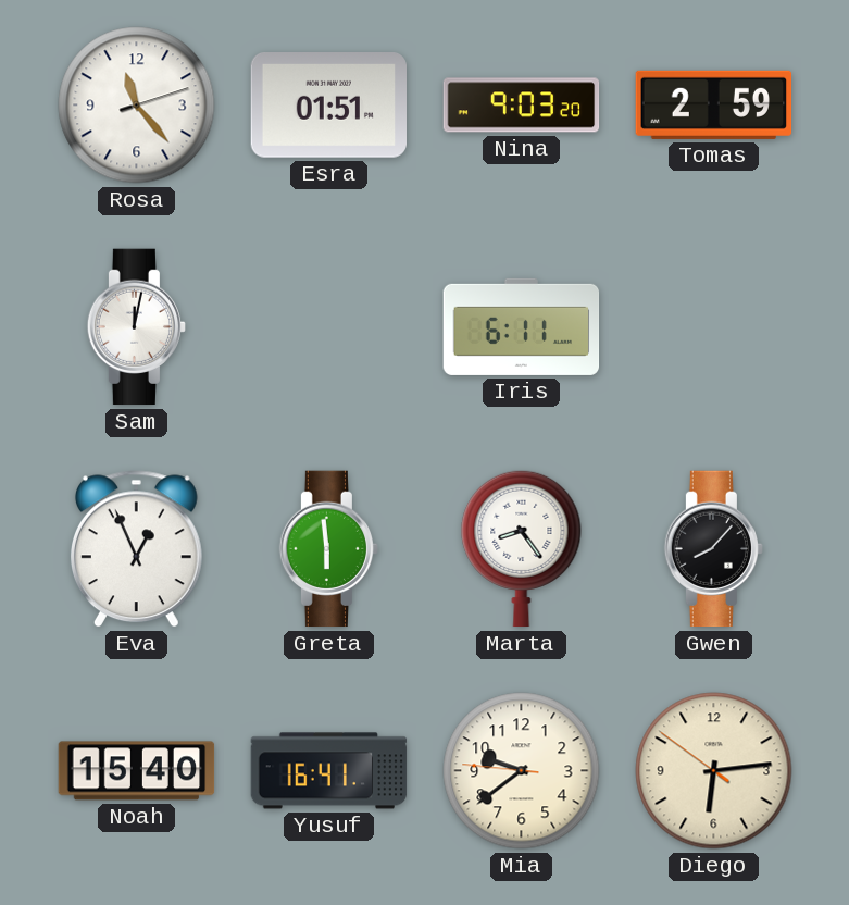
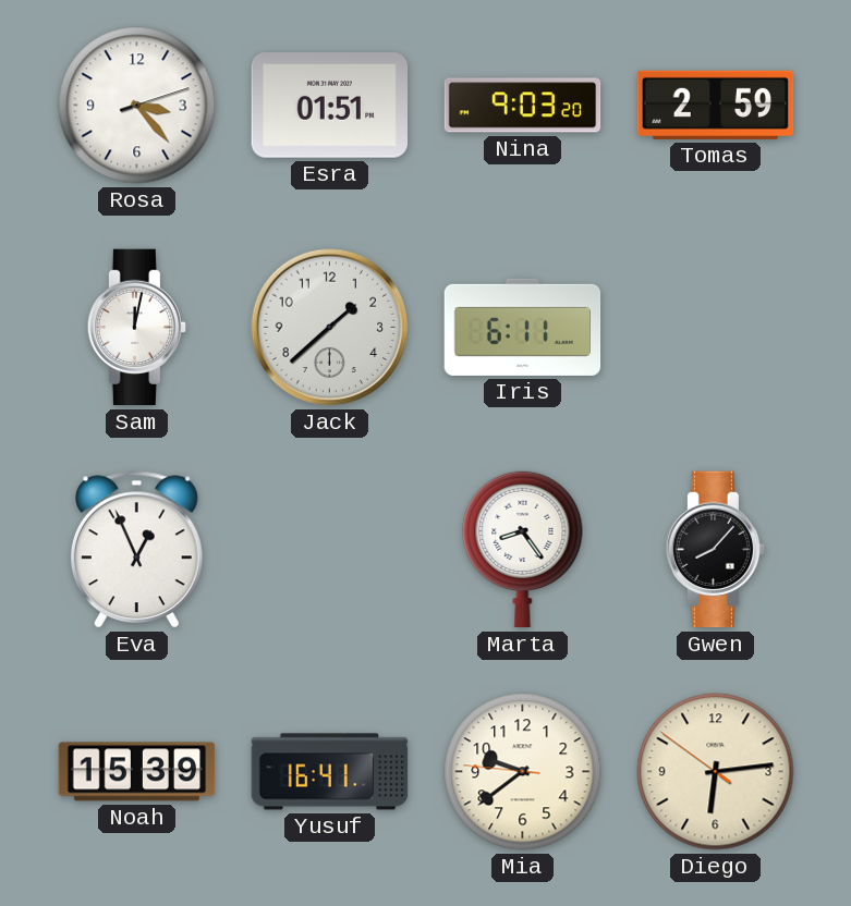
Rosa: 11:23 -> 3:23 (137, 106)
Jack: none -> 1:38 (330, 328)
Greta: 5:59 -> none (328, 549)
Noah: 15:40 -> 15:39 (137, 772)
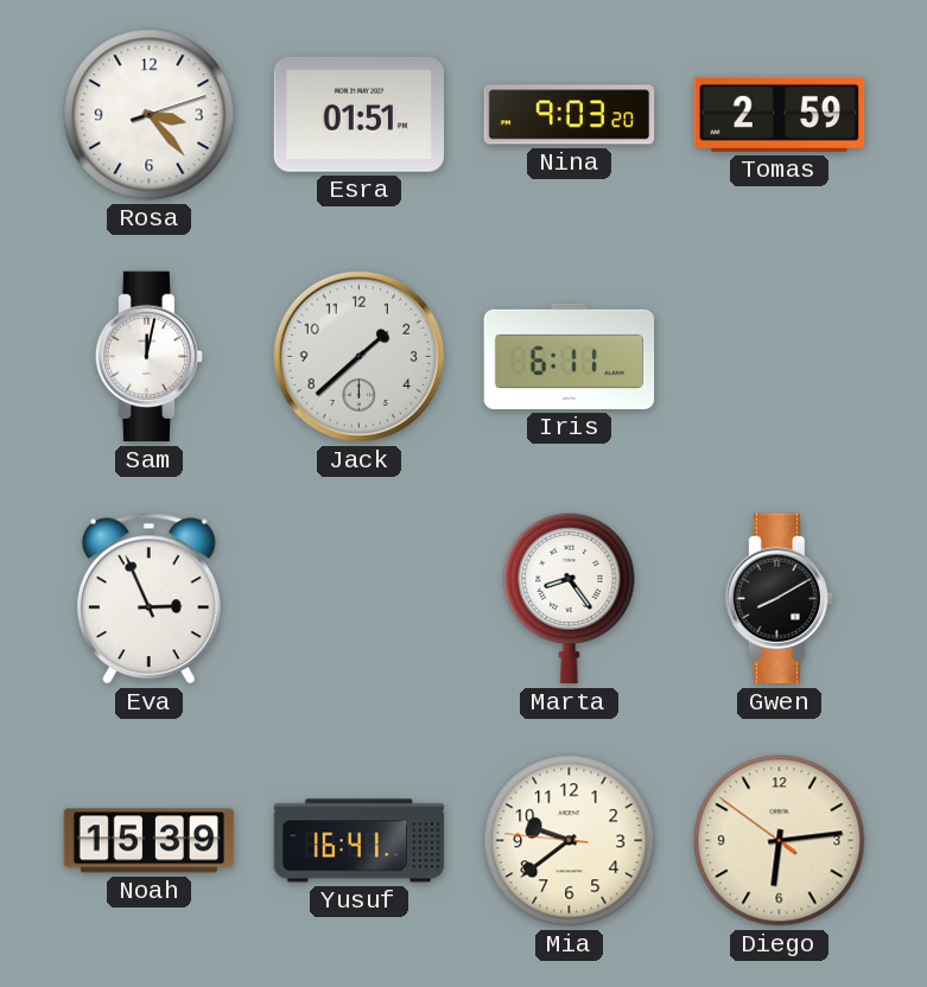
Eva: 12:56 -> 2:56 (148, 599)
Gwen: 8:07 -> 8:10 (779, 599)
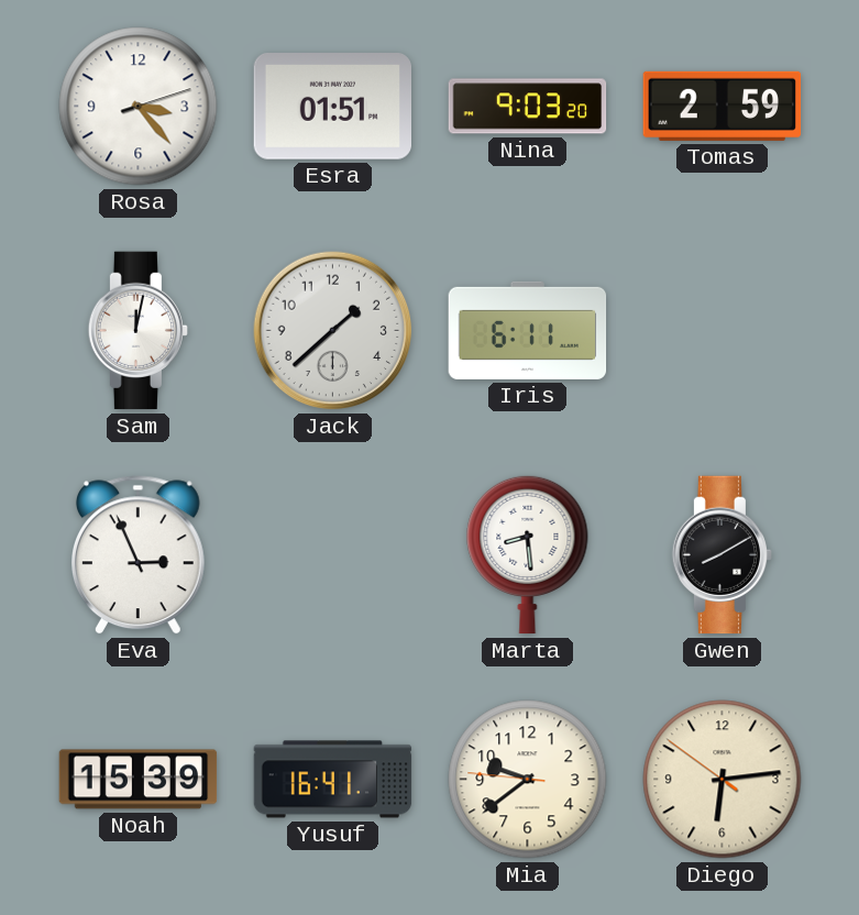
Marta: 8:24 -> 8:29 (528, 554)
